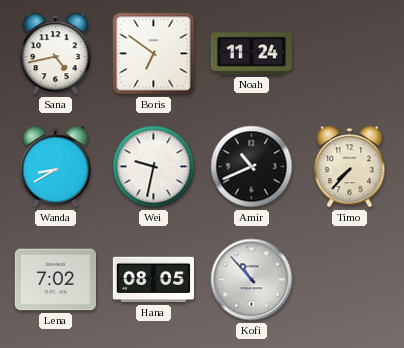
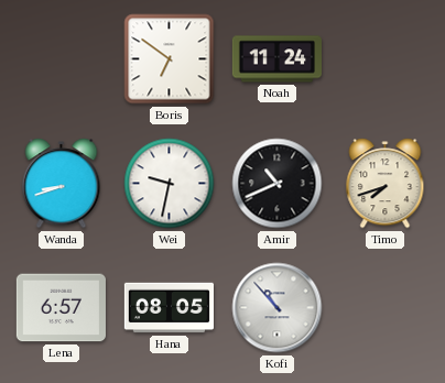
Sana: 4:43 -> none (56, 54)
Wanda: 8:40 -> 8:42 (62, 184)
Timo: 7:37 -> 7:42 (386, 184)
Lena: 7:02 -> 6:57 (61, 308)
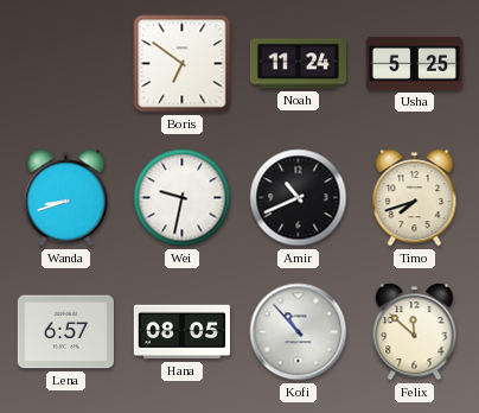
Usha: none -> 5:25 (414, 63)
Felix: none -> 11:52 (415, 332)
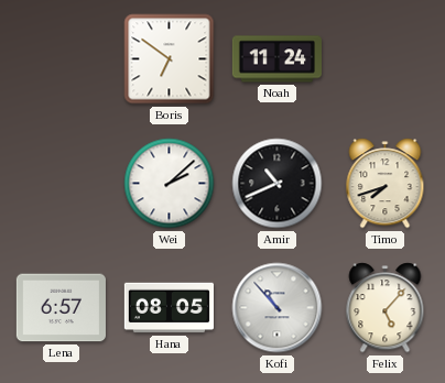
Usha: 5:25 -> none (414, 63)
Wanda: 8:42 -> none (66, 198)
Wei: 9:32 -> 2:08 (170, 184)
Felix: 11:52 -> 5:07 (386, 308)
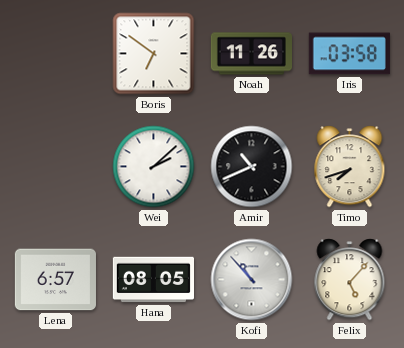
Noah: 11:24 -> 11:26 (251, 54)
Iris: none -> 03:58 (349, 54)
